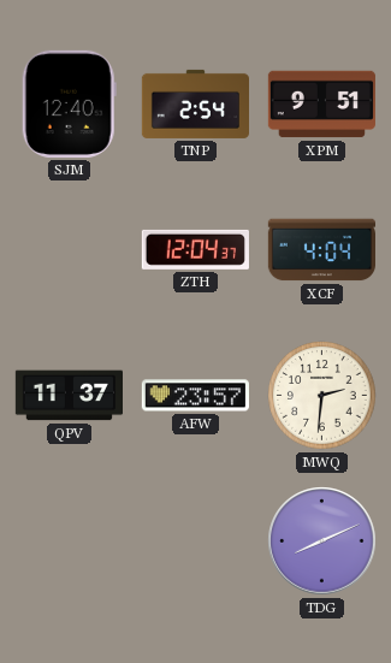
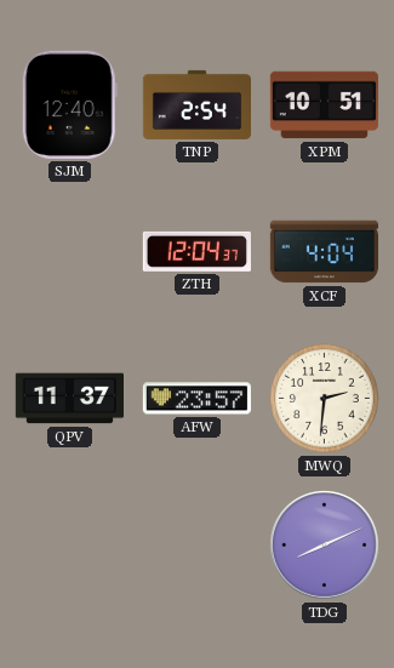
XPM: 9:51 -> 10:51 (324, 105)
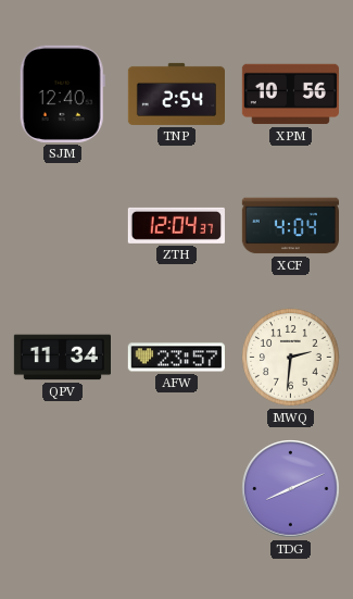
XPM: 10:51 -> 10:56 (290, 95)
QPV: 11:37 -> 11:34 (62, 358)
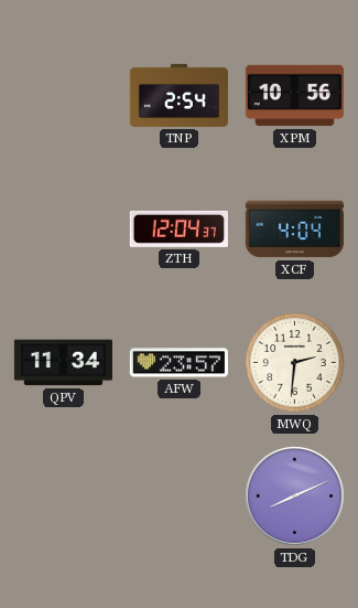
SJM: 12:40 -> none (62, 93)
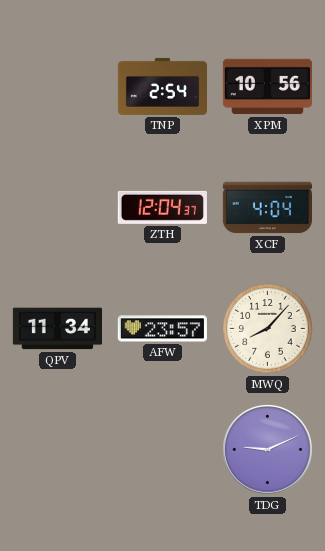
MWQ: 2:31 -> 8:07 (268, 329)
TDG: 8:11 -> 9:11 (268, 450)
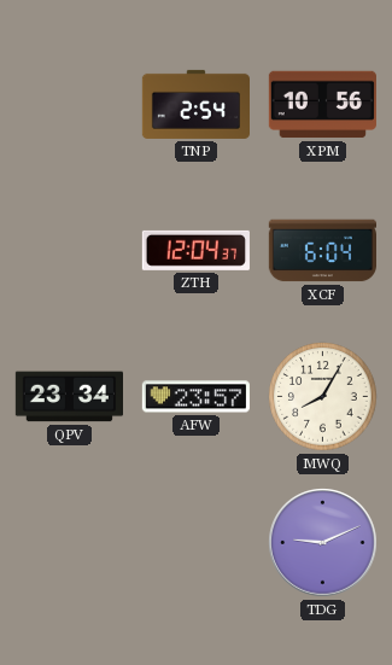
XCF: 4:04 -> 6:04 (322, 251)
QPV: 11:34 -> 23:34 (69, 397)
MWQ: 8:07 -> 8:05 (323, 397)
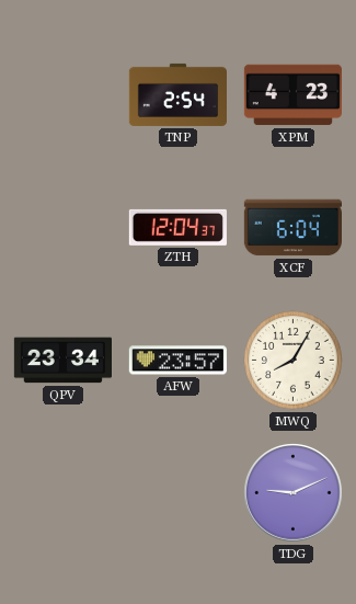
XPM: 10:56 -> 4:23 (292, 95)
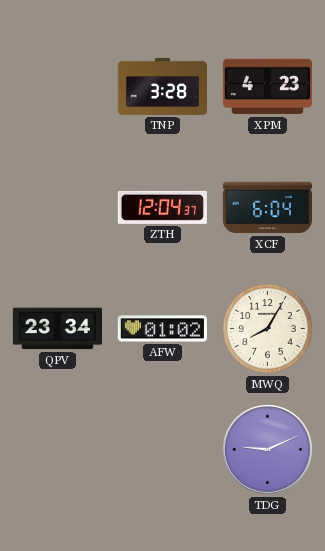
TNP: 2:54 -> 3:28 (162, 86)
AFW: 23:57 -> 01:02 (162, 329)
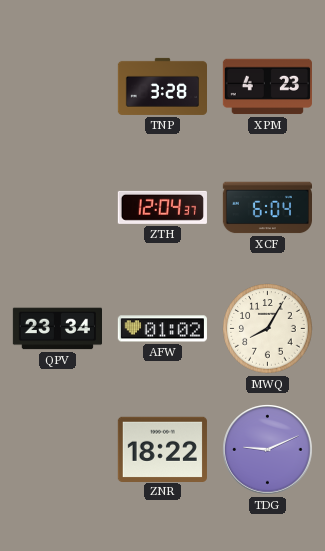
ZNR: none -> 18:22 (162, 449)
